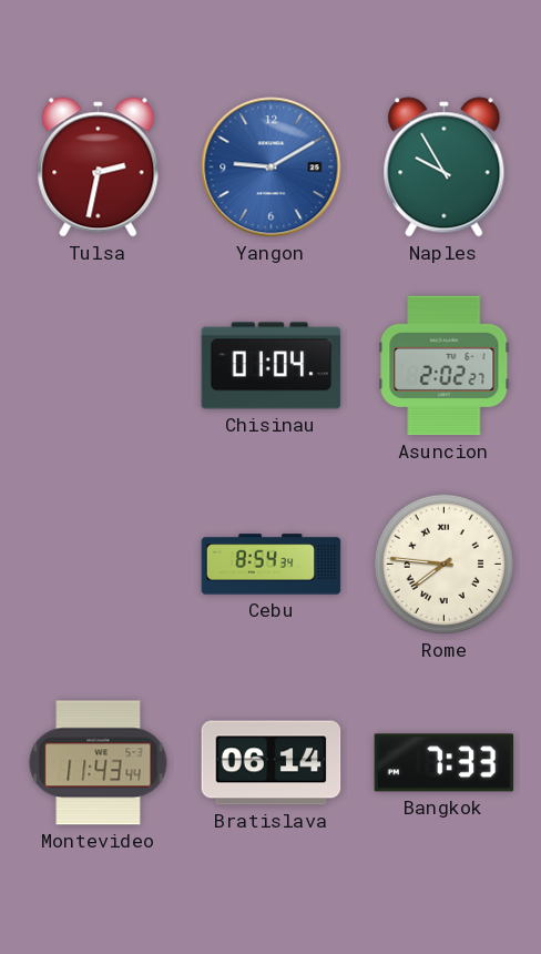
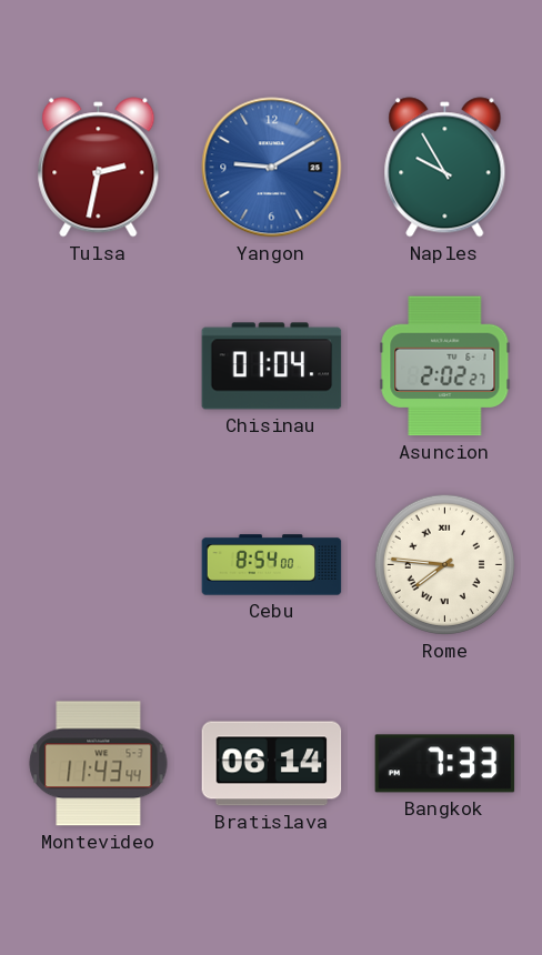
Cebu: 8:54:34 -> 8:54:00 (272, 565)
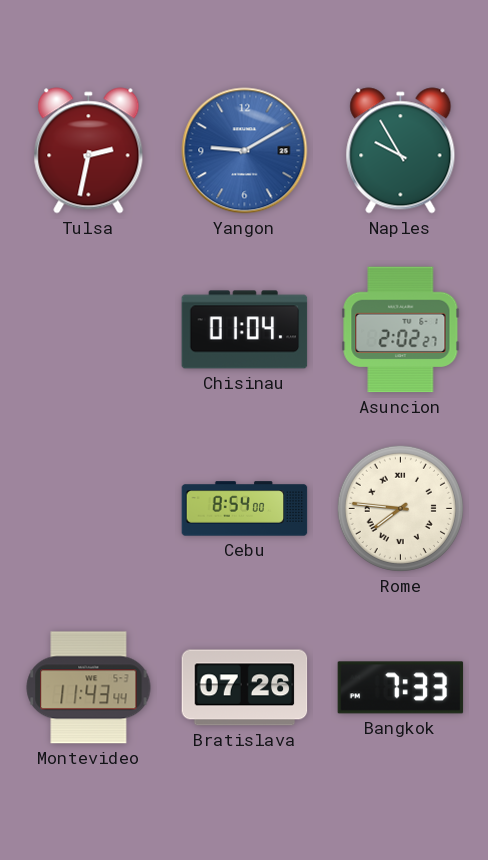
Bratislava: 06:14 -> 07:26 (245, 688)
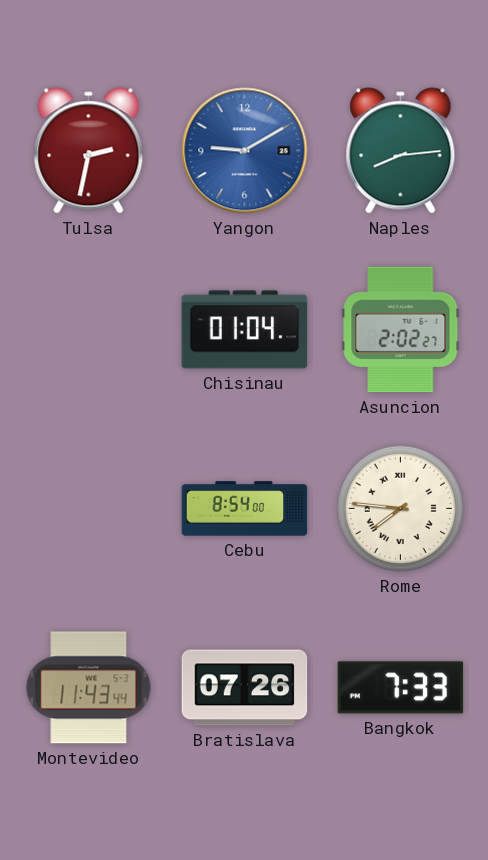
Naples: 9:55 -> 8:14 (401, 151)
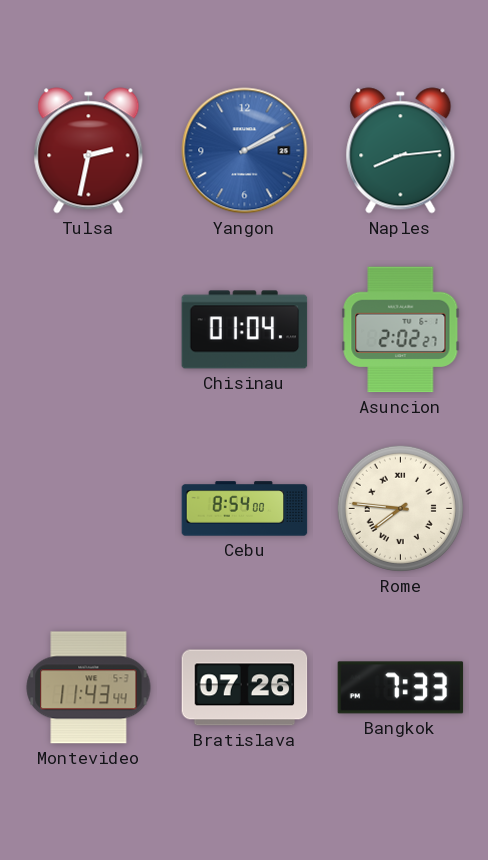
Yangon: 9:10 -> 2:10 (245, 151)
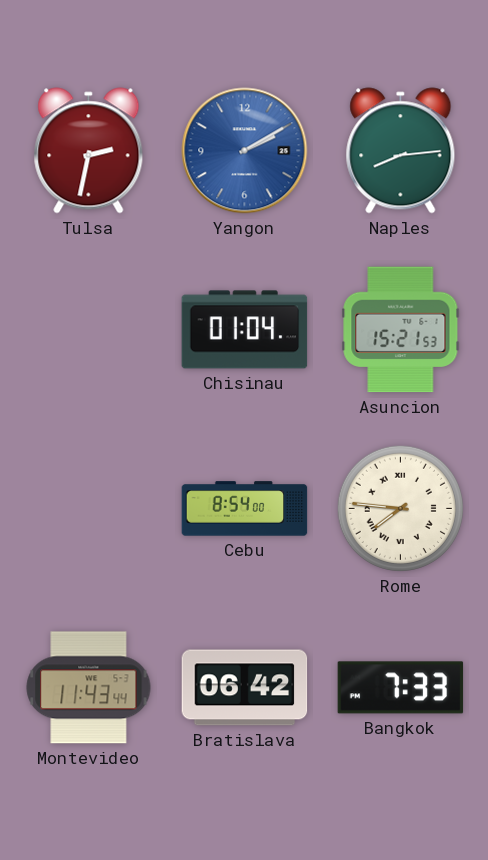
Asuncion: 2:02 -> 15:21 (401, 330)
Bratislava: 07:26 -> 06:42 (245, 688)
